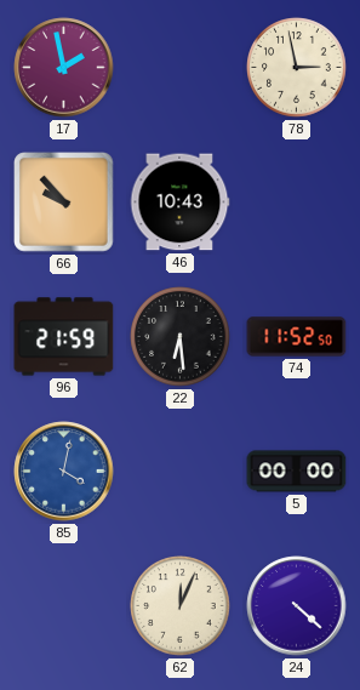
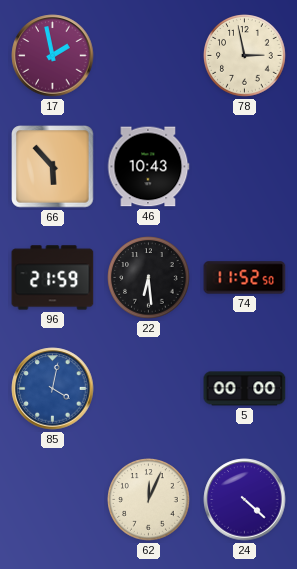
66: 9:53 -> 5:53 (53, 167)
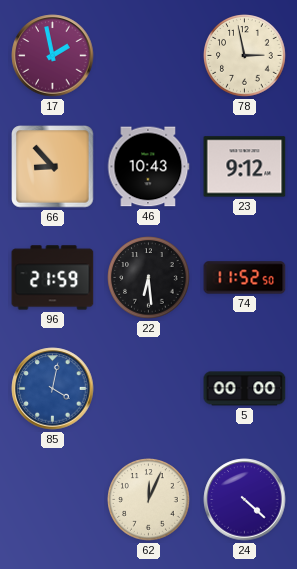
66: 5:53 -> 8:53 (53, 167)
23: none -> 9:12 (245, 167)
